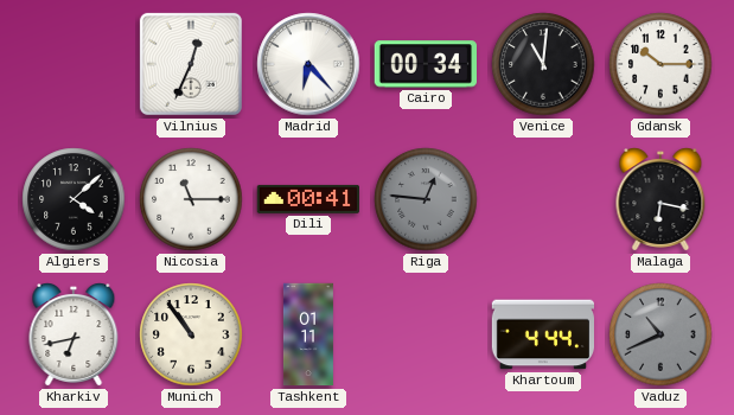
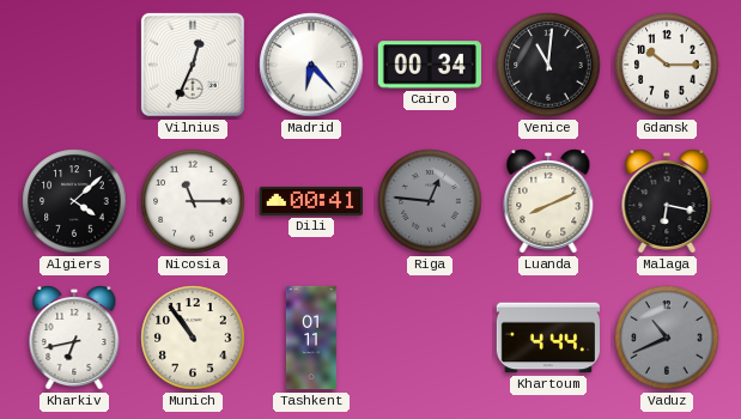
Luanda: none -> 8:11 (548, 202)
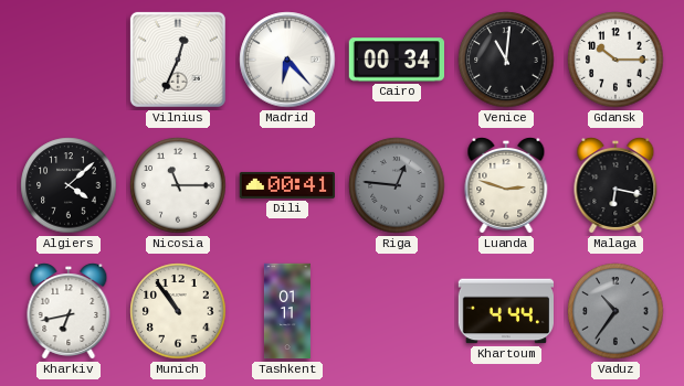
Luanda: 8:11 -> 2:48 (506, 186)
Vaduz: 10:41 -> 10:36 (615, 311)
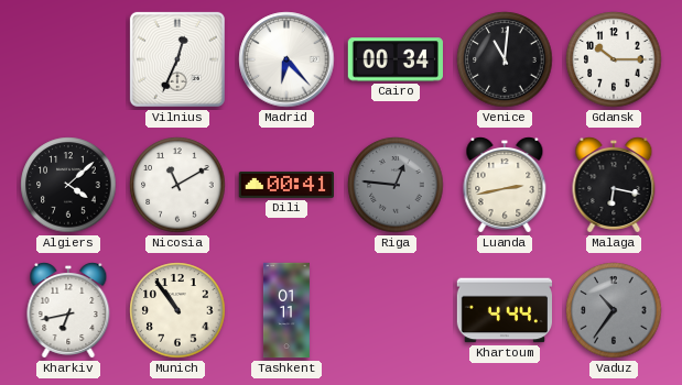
Nicosia: 11:15 -> 11:10 (177, 185)
Luanda: 2:48 -> 2:43 (505, 186)
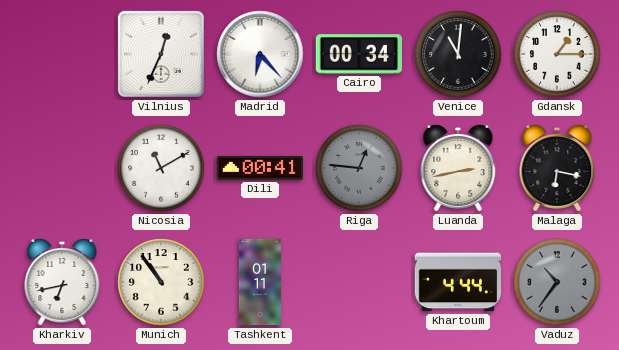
Gdansk: 10:15 -> 1:15 (557, 54)
Algiers: 4:08 -> none (68, 185)
